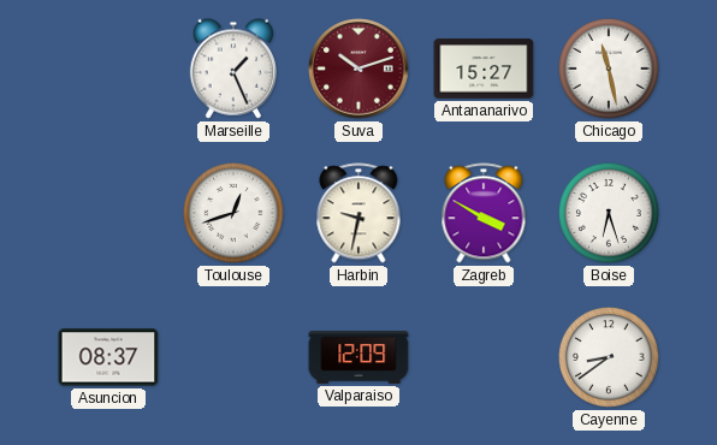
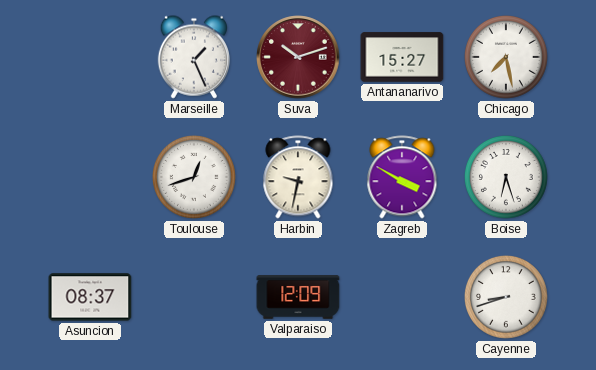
Chicago: 11:28 -> 7:28 (507, 58)
Cayenne: 8:39 -> 8:42 (507, 298)
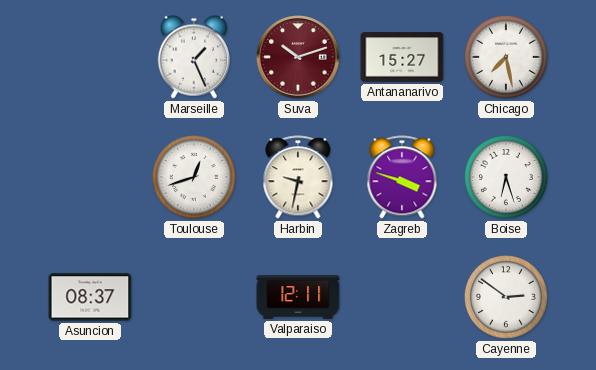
Zagreb: 3:50 -> 3:48 (402, 177)
Valparaiso: 12:09 -> 12:11 (298, 297)
Cayenne: 8:42 -> 2:51 (507, 298)
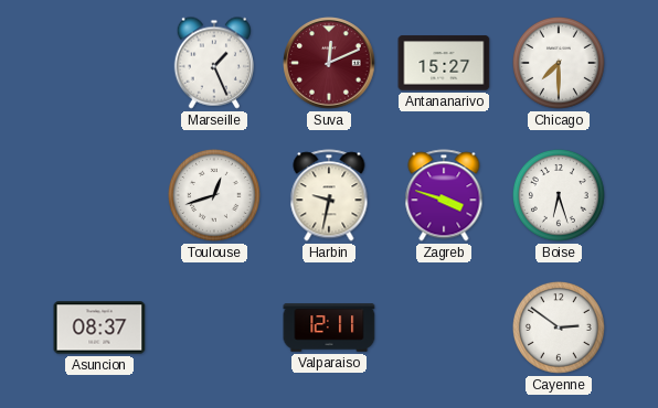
Suva: 10:12 -> 12:11 (329, 63)
Chicago: 7:28 -> 7:30 (560, 64)
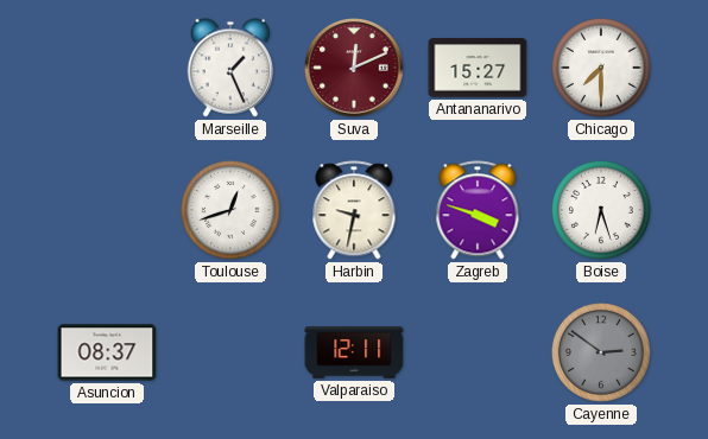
Cayenne dial: white -> grey (602, 354)
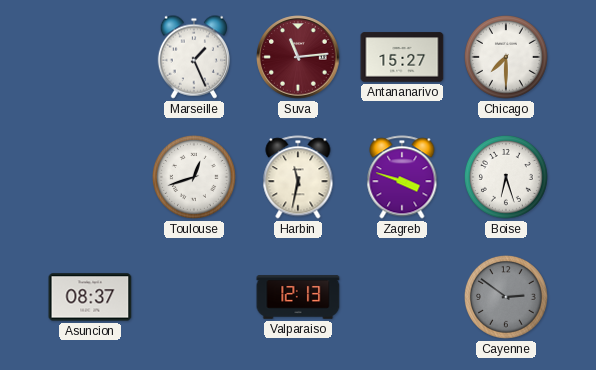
Suva: 12:11 -> 11:14 (298, 57)
Harbin: 9:32 -> 11:32 (298, 177)
Valparaiso: 12:11 -> 12:13 (298, 297)
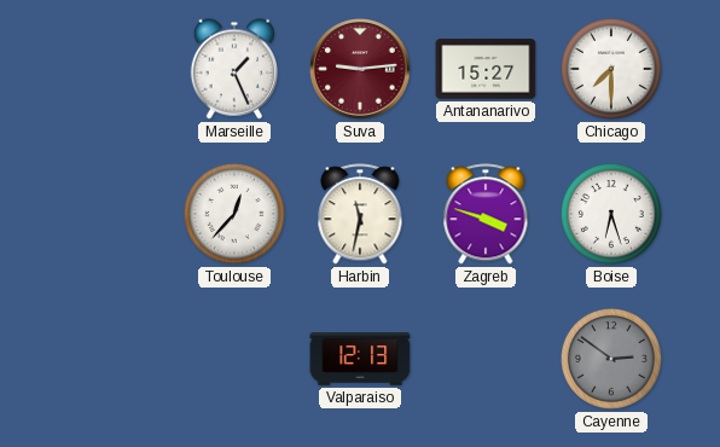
Suva: 11:14 -> 9:14 (360, 69)
Toulouse: 12:42 -> 12:37 (236, 215)
Asuncion: 08:37 -> none (90, 297)
